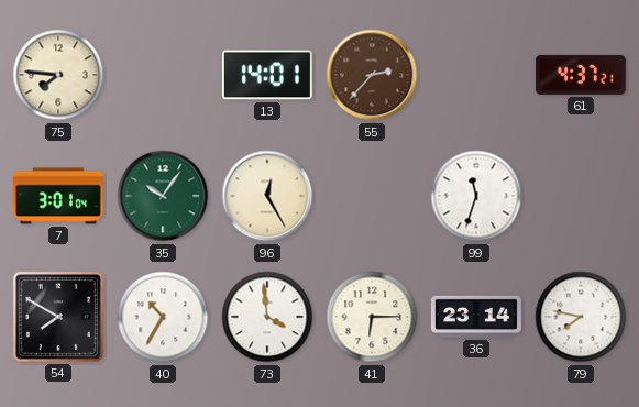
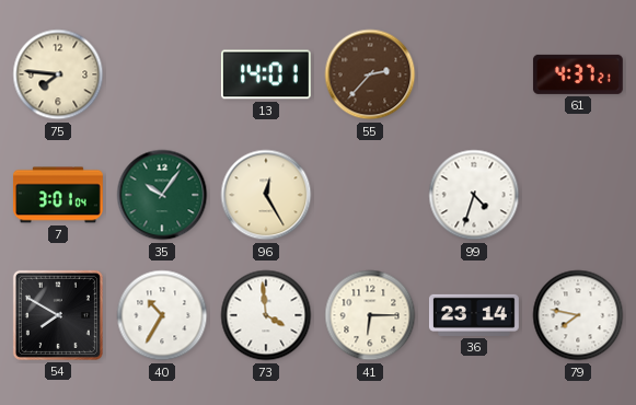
99: 11:33 -> 4:33 (474, 195)
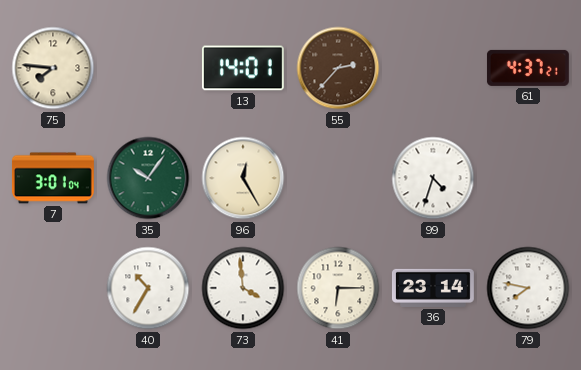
54: 7:50 -> none (58, 315)
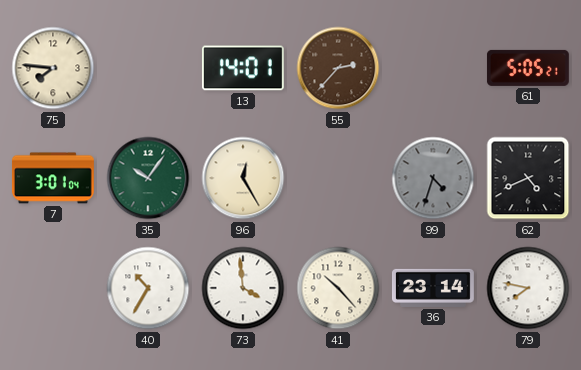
61: 4:37 -> 5:05 (528, 68)
99 dial: white -> grey (433, 178)
62: none -> 4:41 (528, 178)
41: 6:15 -> 10:23 (338, 288)
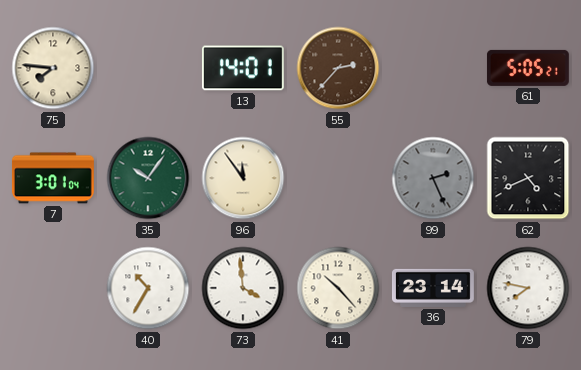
96: 12:25 -> 11:54 (243, 178)
99: 4:33 -> 2:26 (433, 178)
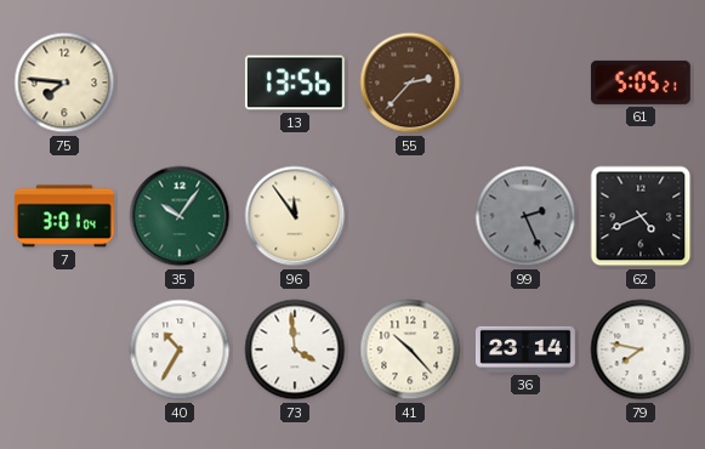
13: 14:01 -> 13:56 (295, 83)
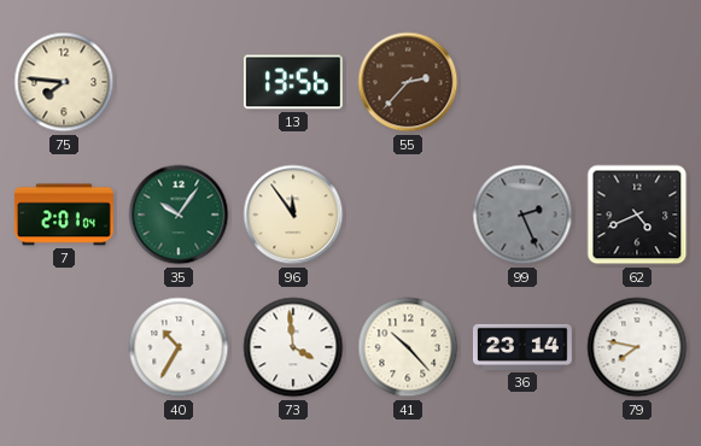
61: 5:05 -> none (641, 83)
7: 3:01 -> 2:01 (64, 215)
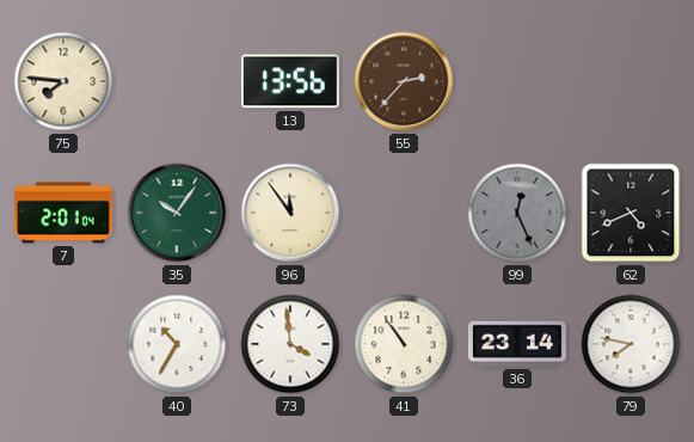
99: 2:26 -> 12:26 (517, 213)
41: 10:23 -> 10:54 (404, 344)
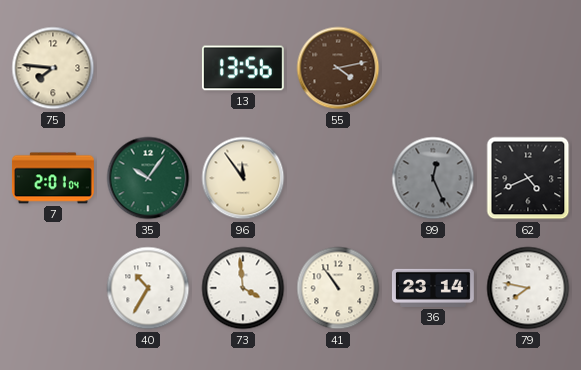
55: 2:37 -> 4:13 (338, 68)
